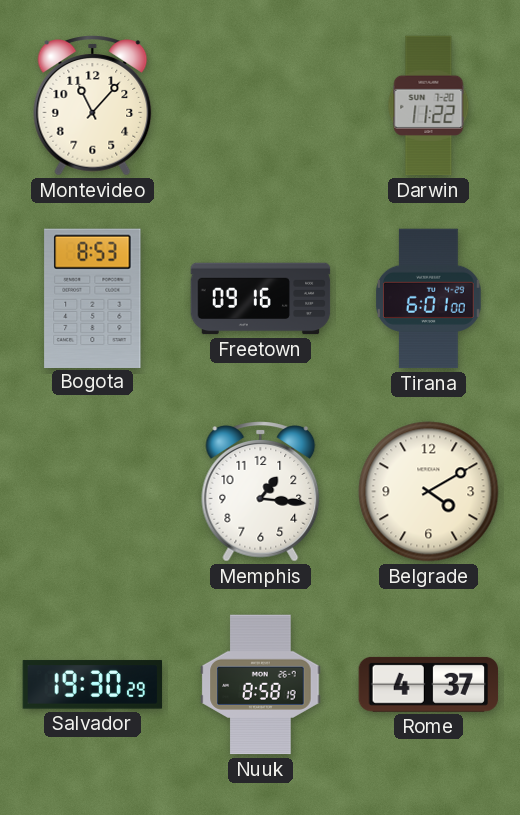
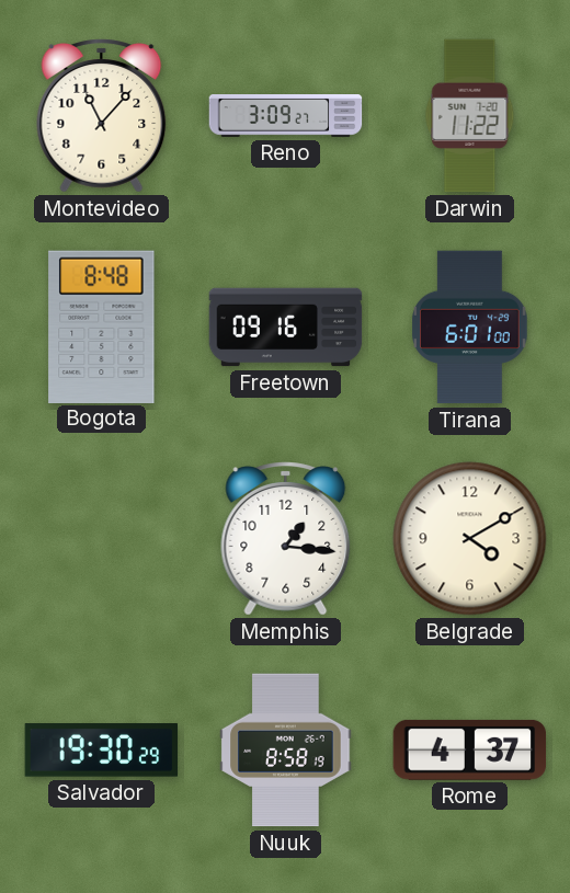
Reno: none -> 3:09 (286, 116)
Bogota: 8:53 -> 8:48 (102, 327)
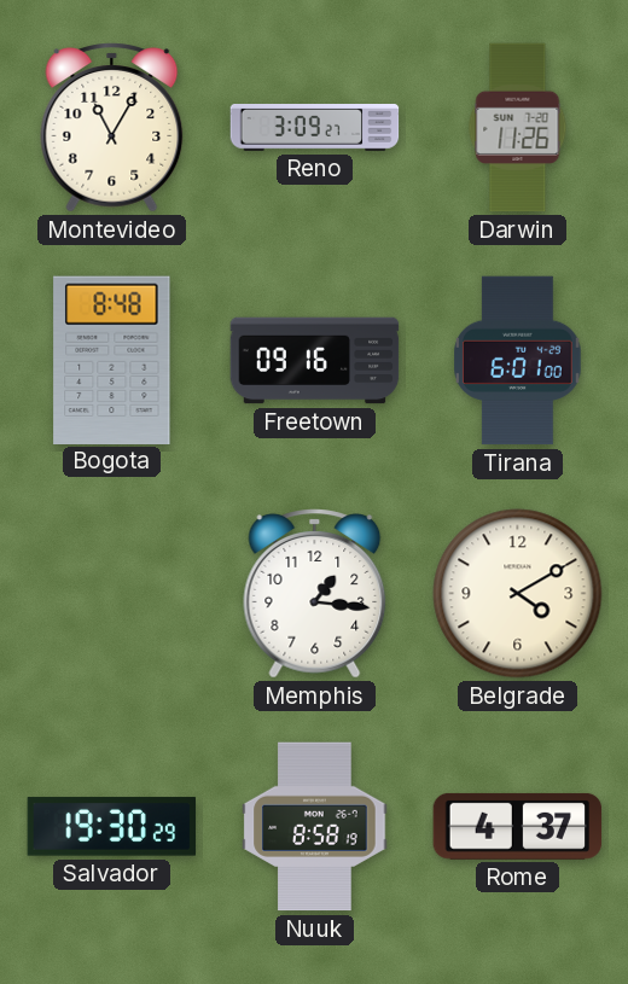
Montevideo: 11:07 -> 11:05 (112, 128)
Darwin: 11:22 -> 11:26 (518, 128)
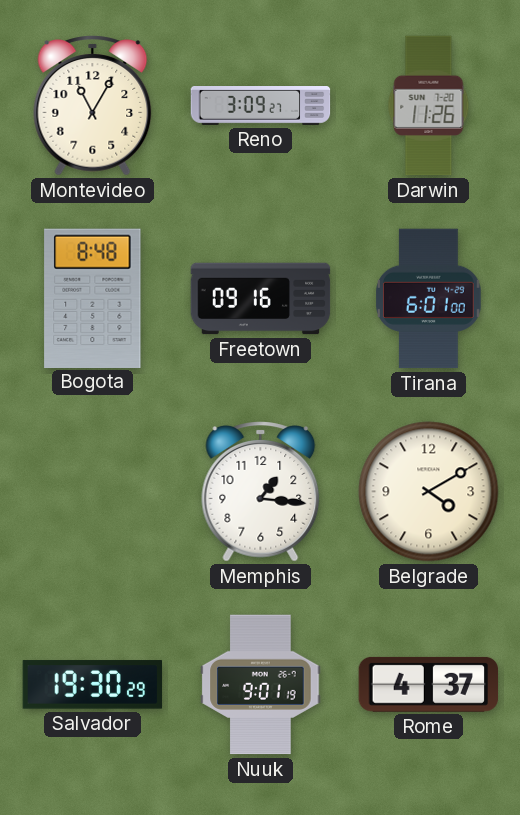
Nuuk: 8:58 -> 9:01 (261, 685)
